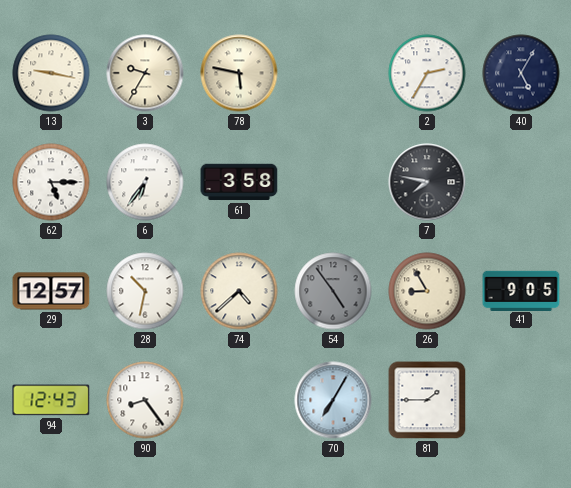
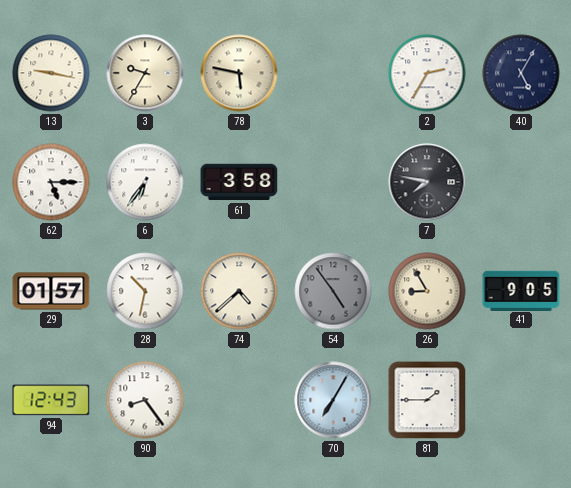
29: 12:57 -> 01:57 (51, 291)
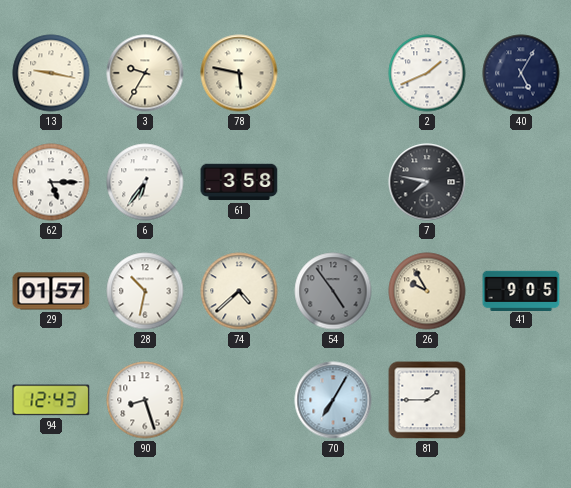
2: 2:35 -> 1:41 (427, 73)
26: 8:55 -> 9:55 (427, 291)
90: 8:24 -> 8:27 (145, 400)
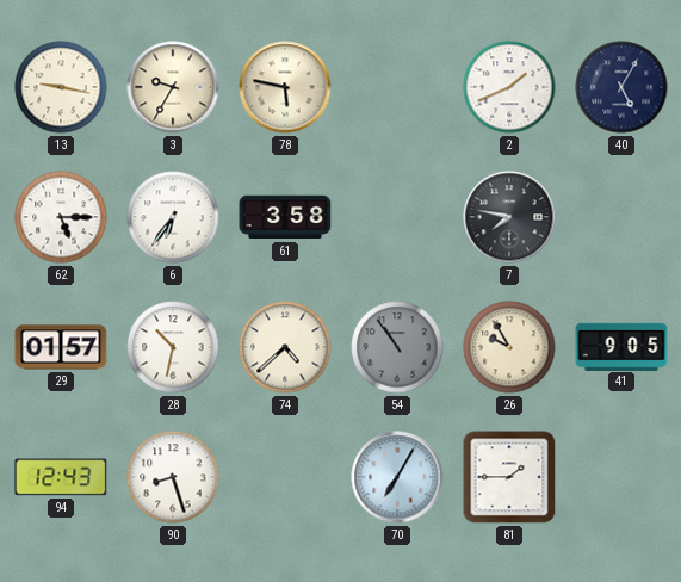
54: 4:54 -> 10:54 (397, 347)
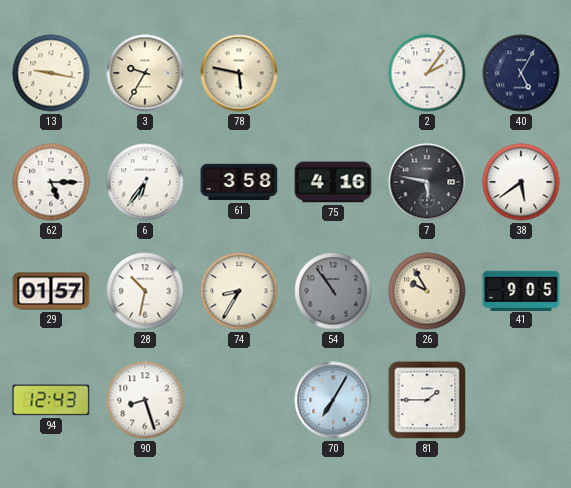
2: 1:41 -> 2:06 (427, 73)
75: none -> 4:16 (333, 182)
7: 7:47 -> 5:47 (427, 182)
38: none -> 5:39 (521, 182)
74: 4:38 -> 8:35 (239, 291)
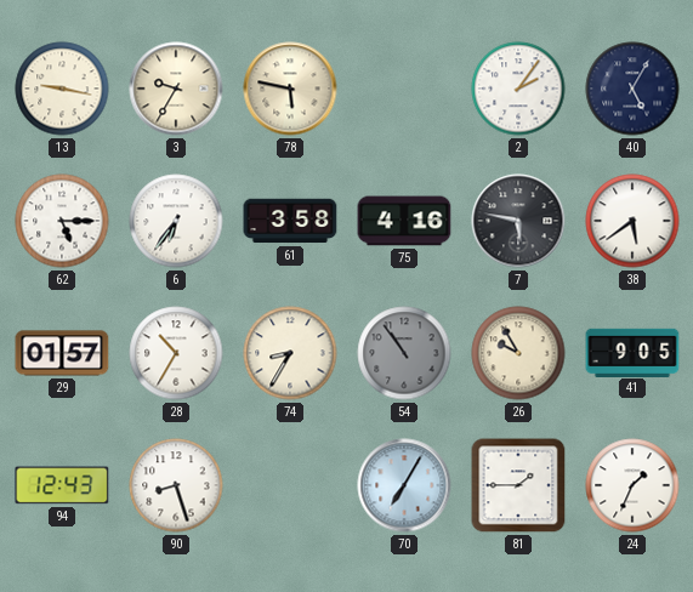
28: 10:32 -> 10:35 (176, 353)
24: none -> 1:34 (632, 485)
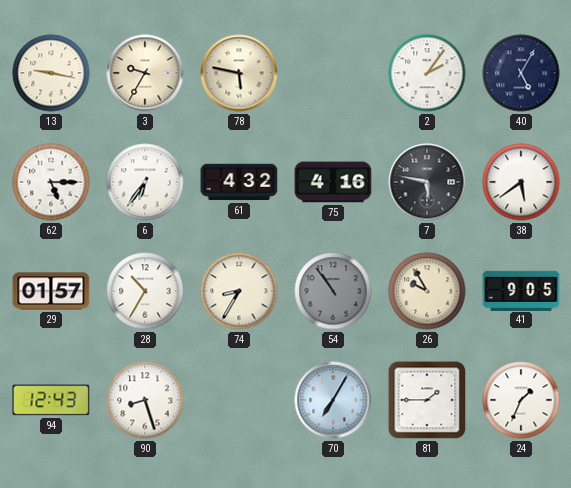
61: 3:58 -> 4:32 (239, 182)
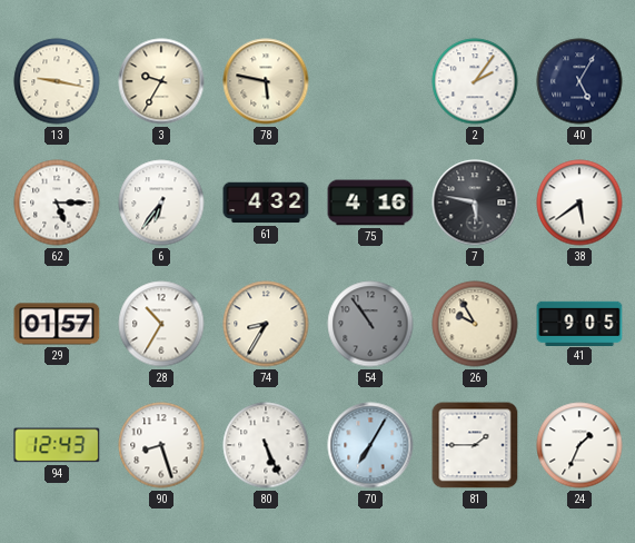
80: none -> 5:26 (266, 445)
